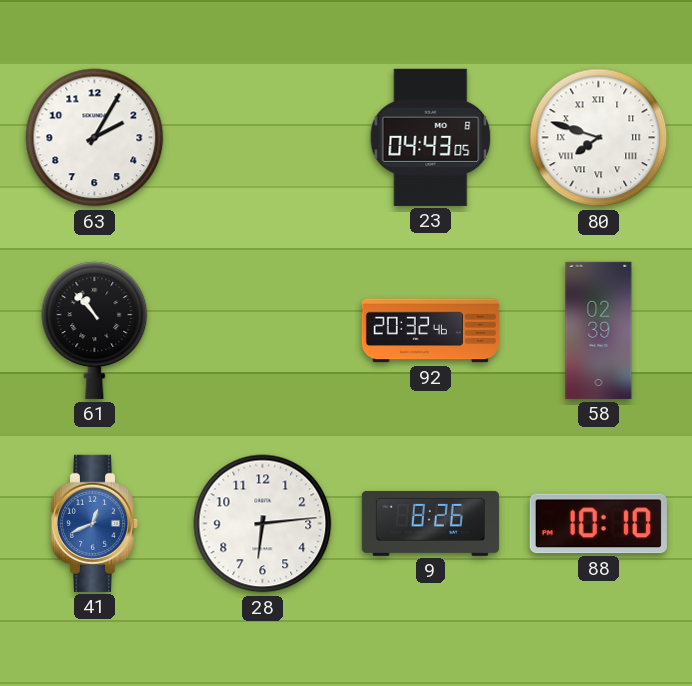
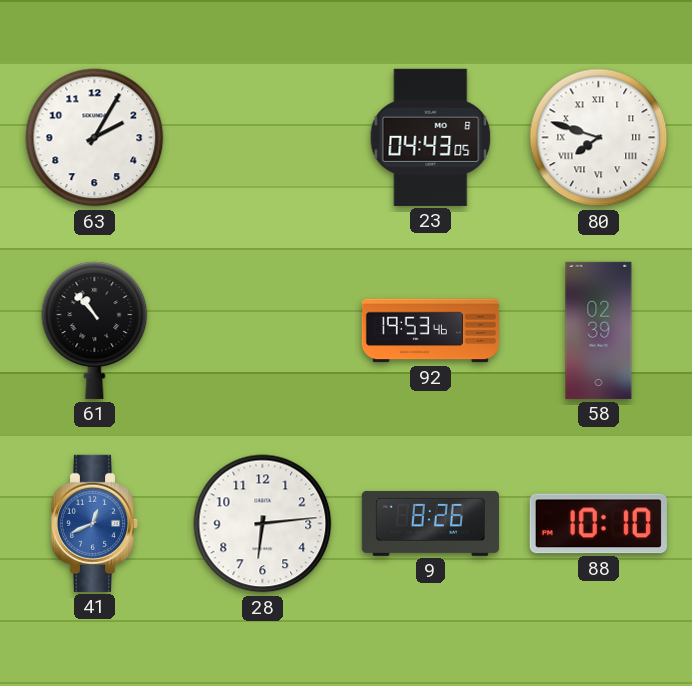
92: 20:32 -> 19:53 (430, 331)
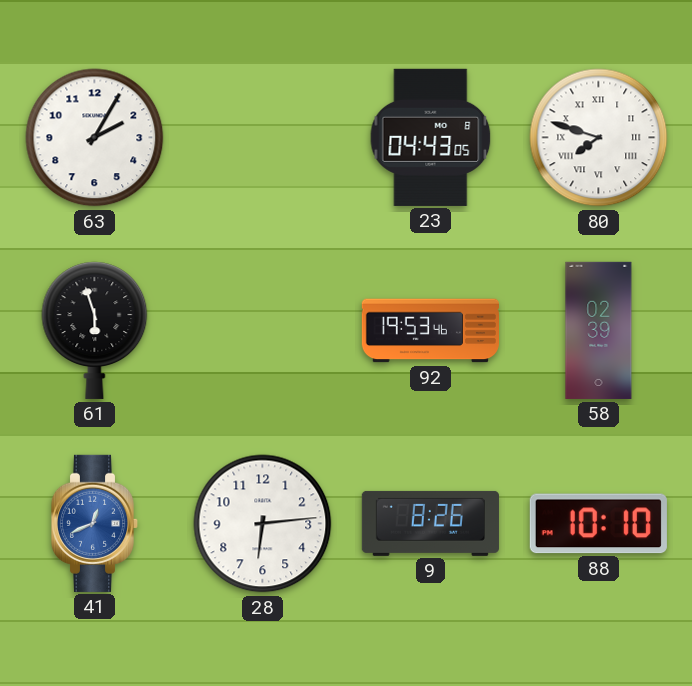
61: 10:53 -> 5:57 (95, 330)
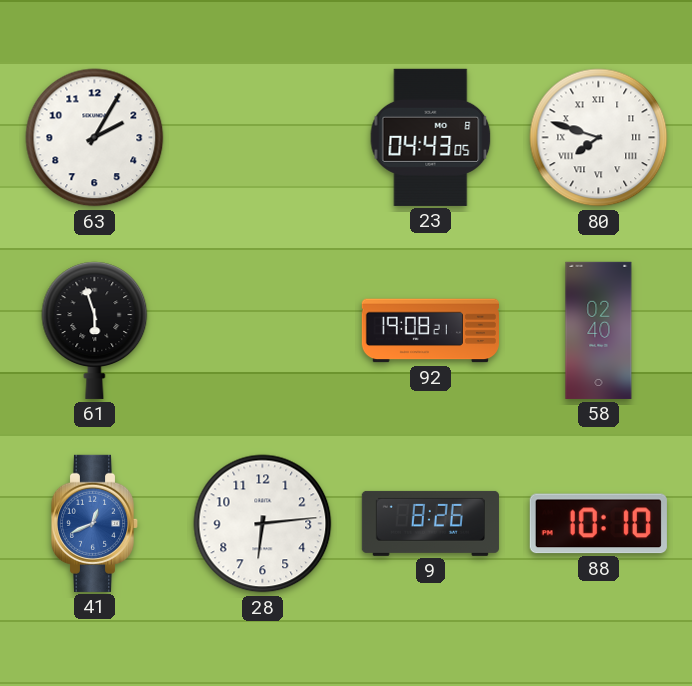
92: 19:53 -> 19:08 (430, 331)
58: 02:39 -> 02:40 (599, 330)
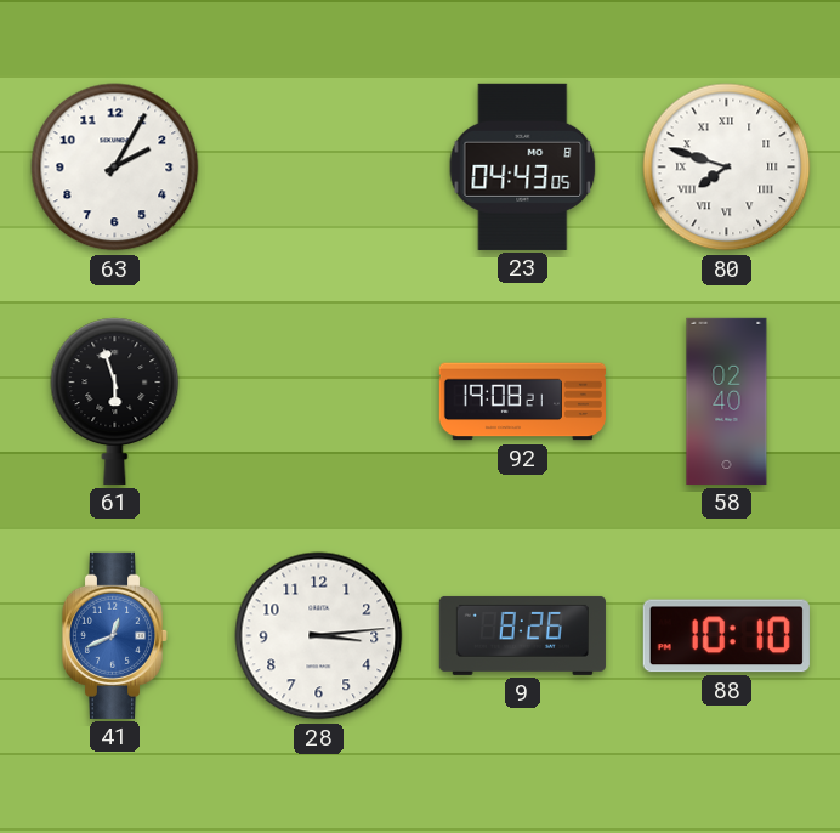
28: 6:14 -> 3:14 (319, 636)
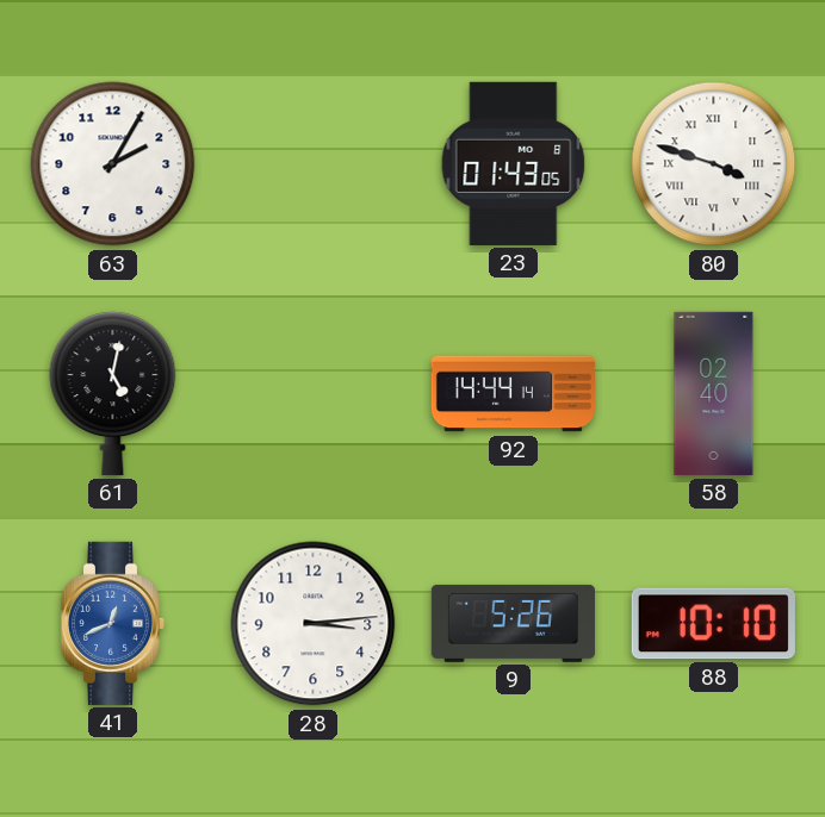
23: 04:43 -> 01:43 (514, 163)
80: 7:48 -> 3:48 (714, 164)
61: 5:57 -> 5:02 (113, 393)
92: 19:08 -> 14:44 (513, 394)
9: 8:26 -> 5:26 (513, 623)
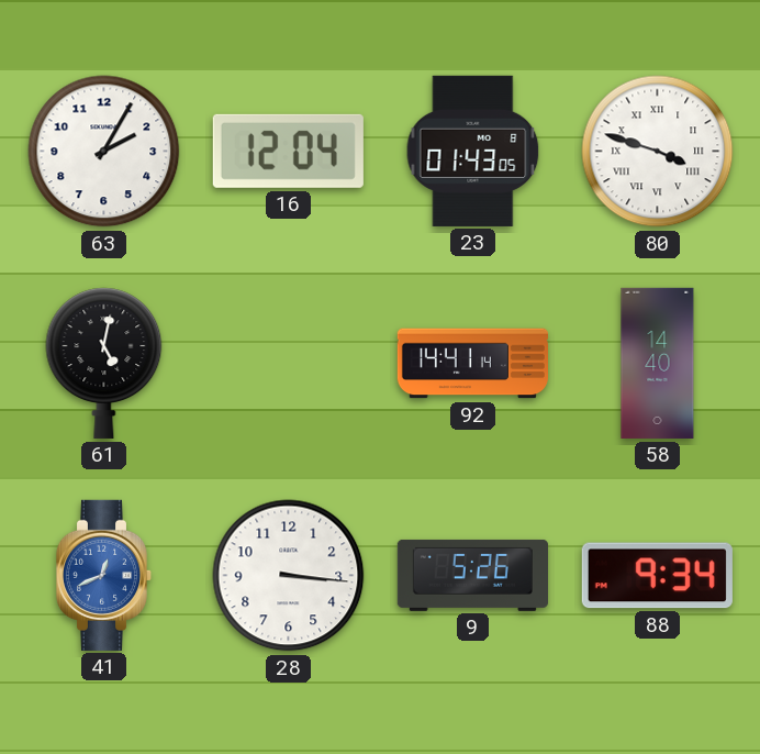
16: none -> 12:04 (288, 151)
92: 14:44 -> 14:41 (472, 364)
58: 02:40 -> 14:40 (658, 363)
28: 3:14 -> 3:16 (289, 576)
88: 10:10 -> 9:34 (657, 576)
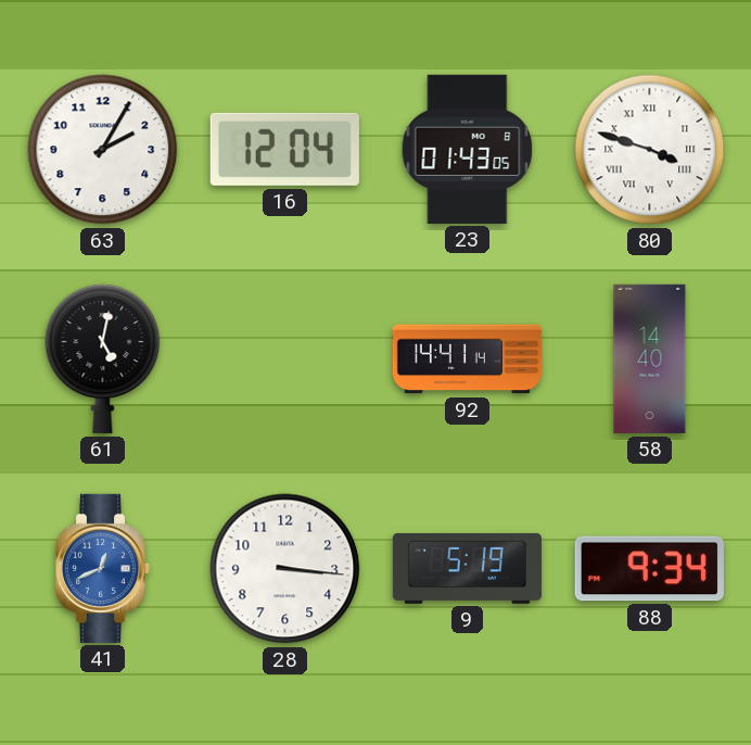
9: 5:26 -> 5:19 (467, 568)
